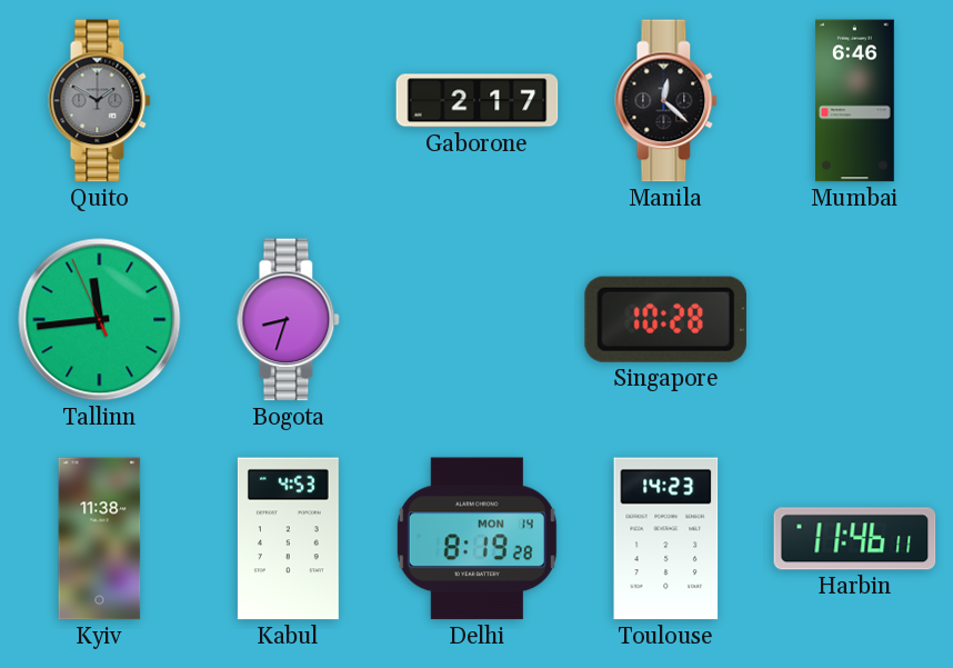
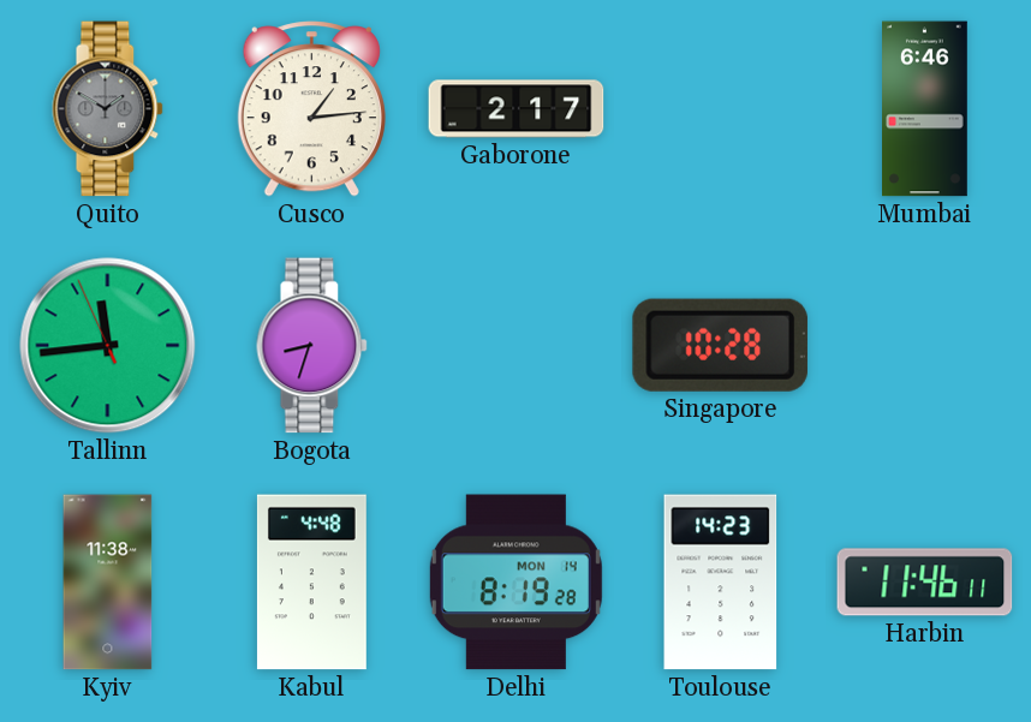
Cusco: none -> 1:14 (311, 109)
Manila: 12:22 -> none (666, 101)
Kabul: 4:53 -> 4:48 (311, 583)
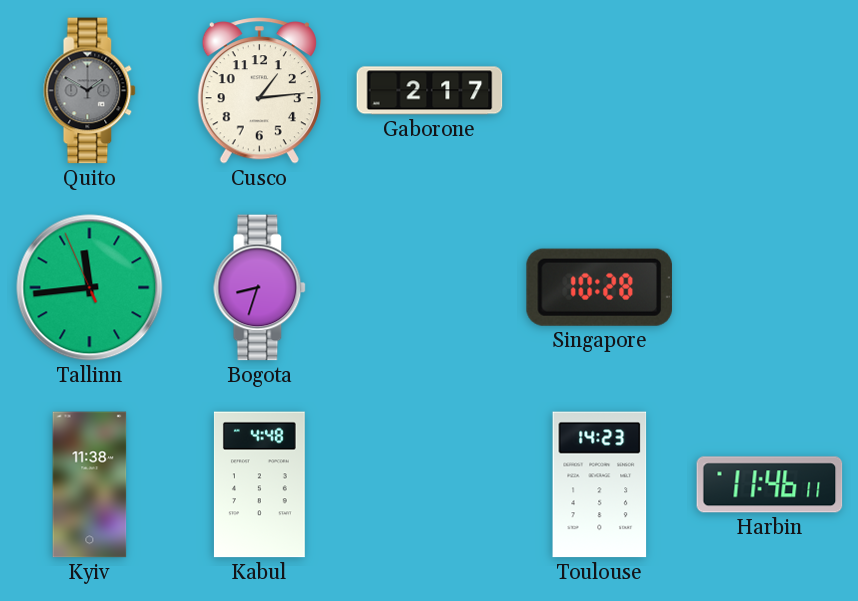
Mumbai: 6:46 -> none (925, 109)
Delhi: 8:19 -> none (515, 583)
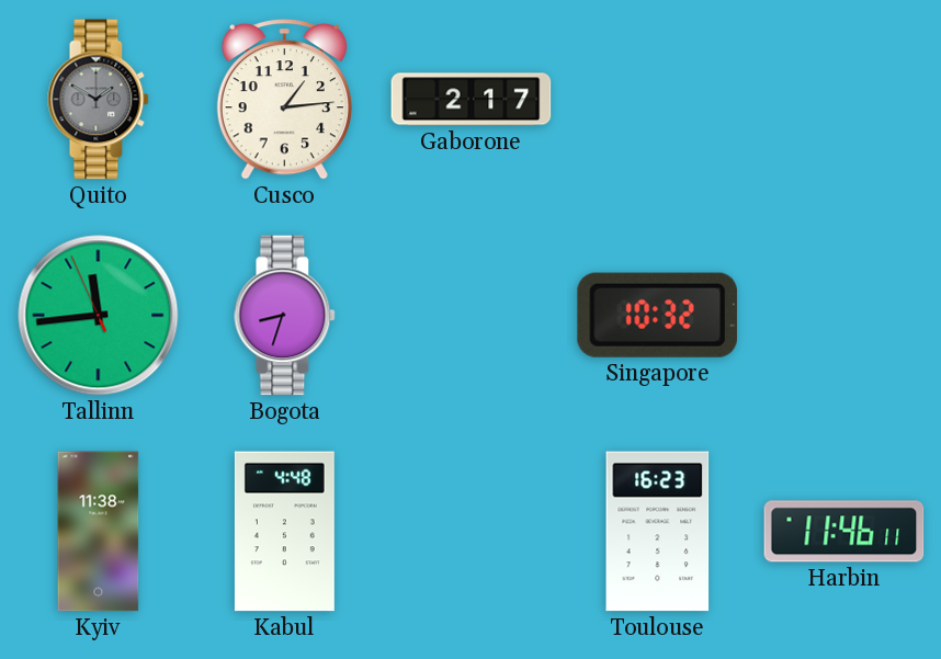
Singapore: 10:28 -> 10:32 (657, 315)
Toulouse: 14:23 -> 16:23 (658, 532)
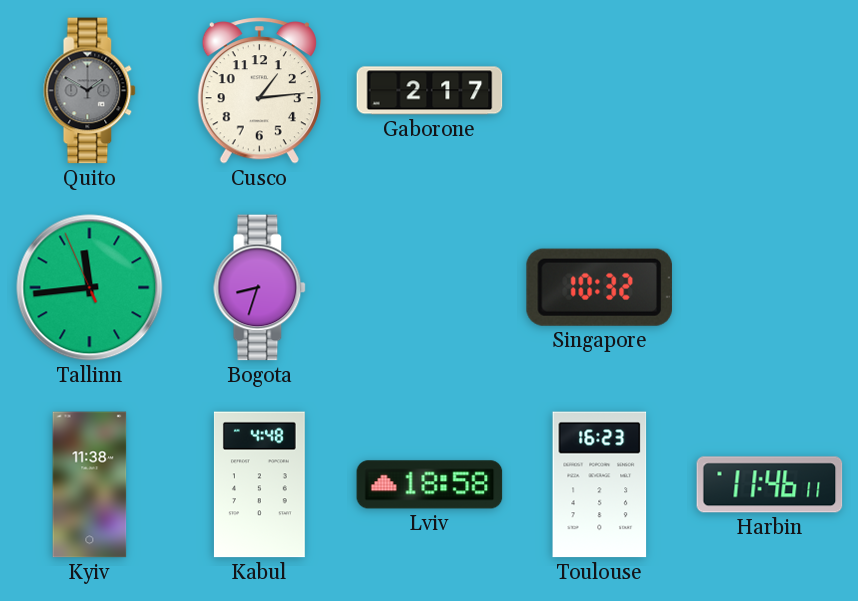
Lviv: none -> 18:58 (430, 485)
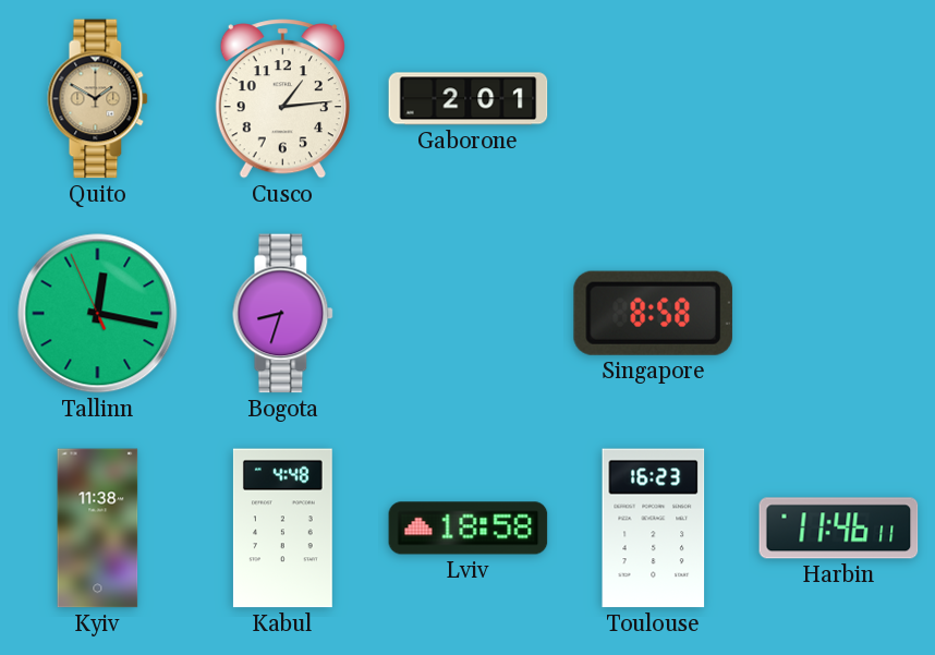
Quito dial: grey -> champagne (98, 99)
Gaborone: 2:17 -> 2:01 (469, 99)
Tallinn: 11:43 -> 12:16 (98, 314)
Singapore: 10:32 -> 8:58 (653, 313)
